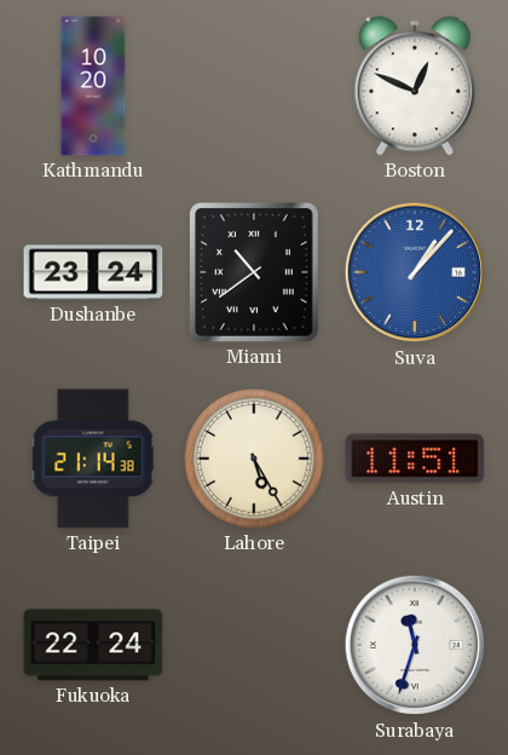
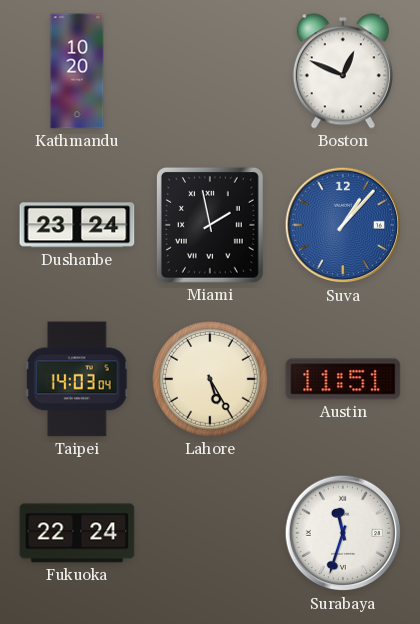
Miami: 10:39 -> 1:58 (210, 225)
Taipei: 21:14 -> 14:03 (77, 379)
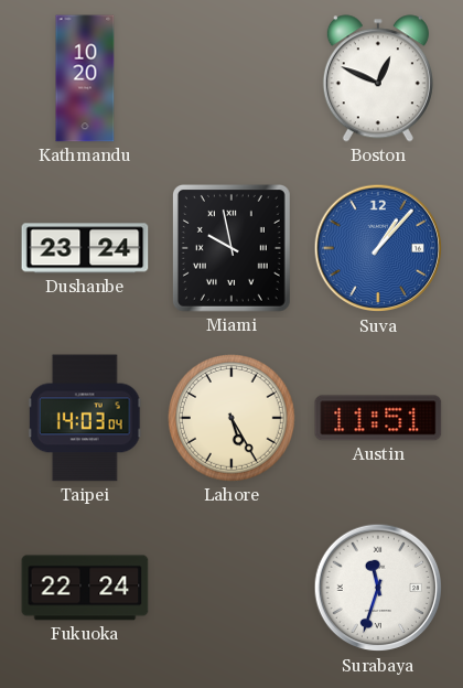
Miami: 1:58 -> 9:58 (232, 248)
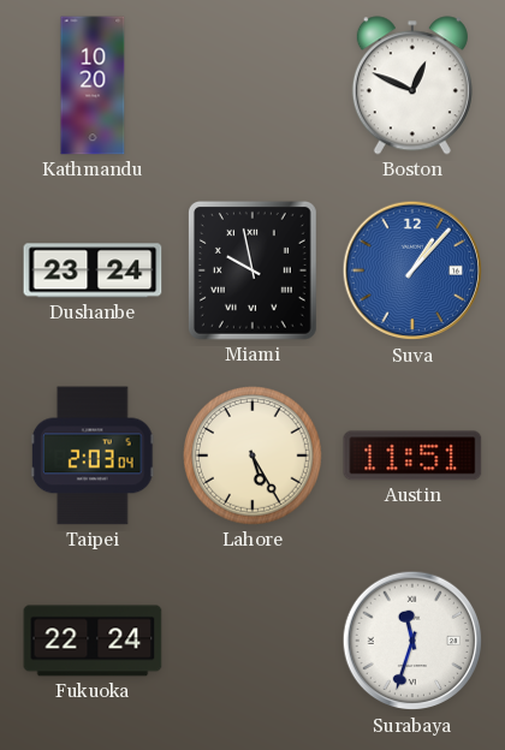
Taipei: 14:03 -> 2:03 (93, 456)
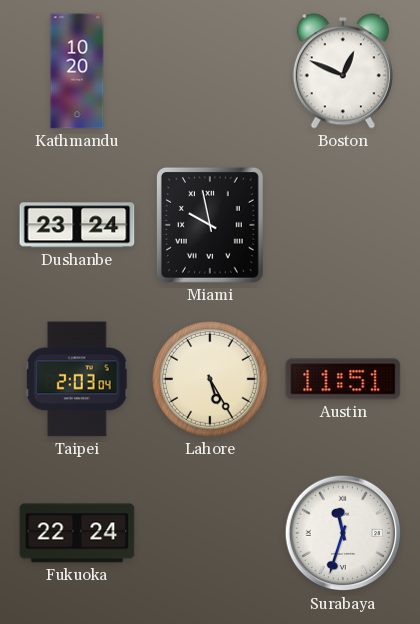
Suva: 1:07 -> none (412, 270)
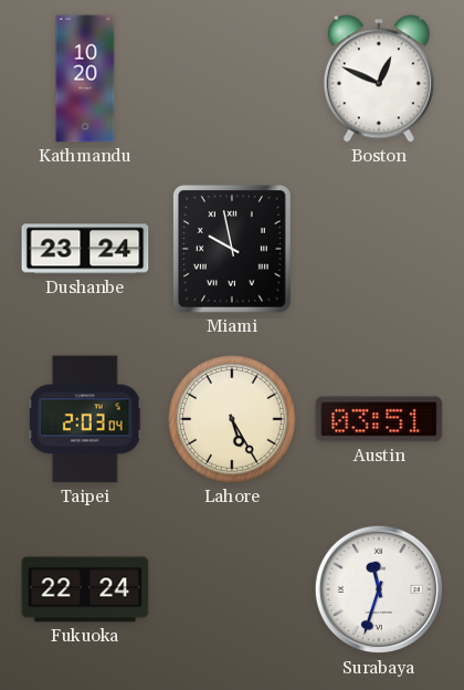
Austin: 11:51 -> 03:51 (379, 419)
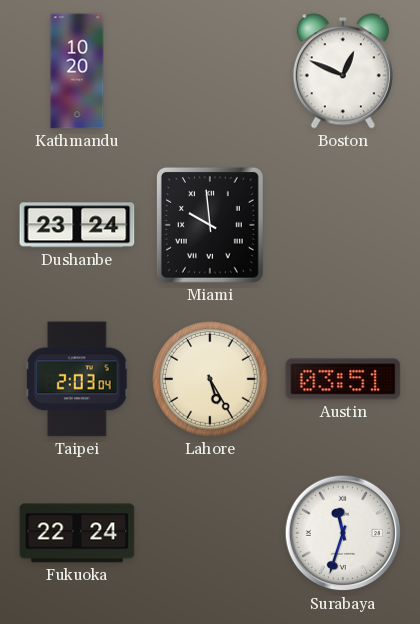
Miami: 9:58 -> 9:59 (210, 225)
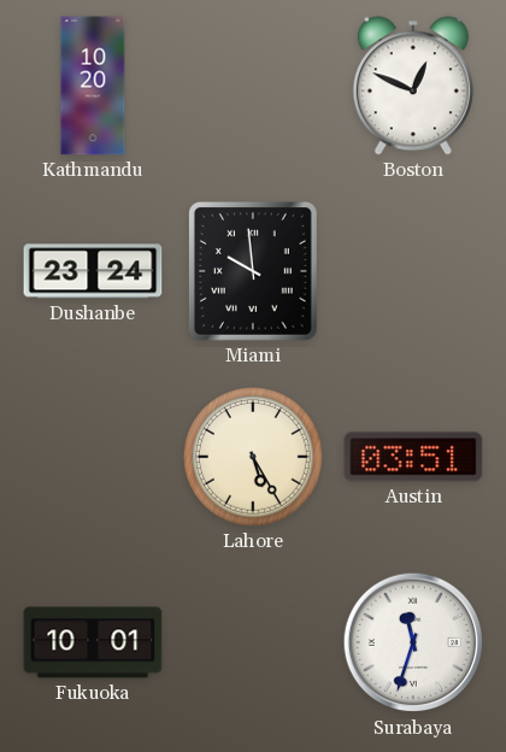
Taipei: 2:03 -> none (77, 379)
Fukuoka: 22:24 -> 10:01 (93, 642)
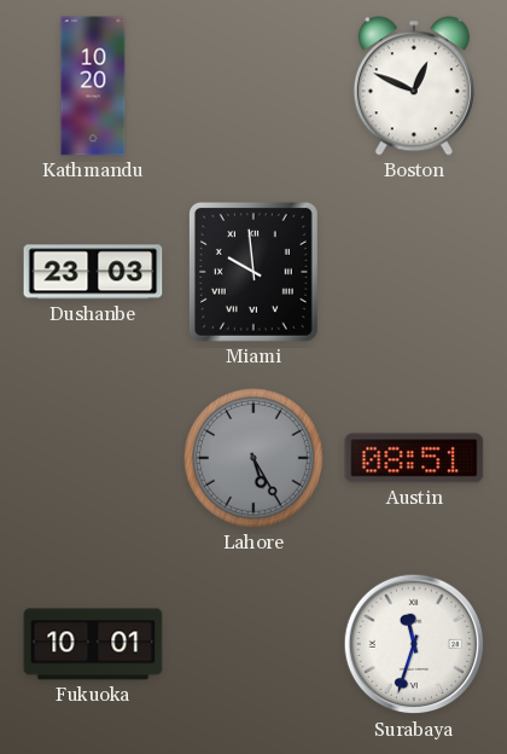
Dushanbe: 23:24 -> 23:03 (93, 272)
Lahore dial: cream -> grey (255, 459)
Austin: 03:51 -> 08:51 (414, 458)
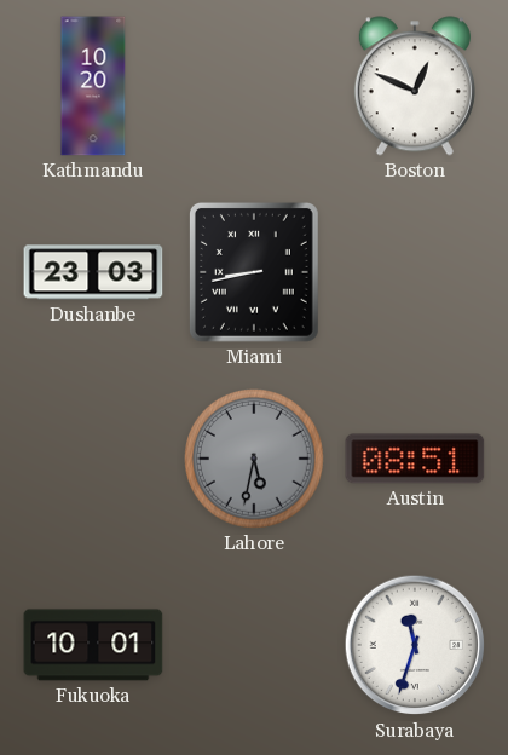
Miami: 9:59 -> 8:43 (254, 272)
Lahore: 5:25 -> 5:32 (255, 460)
